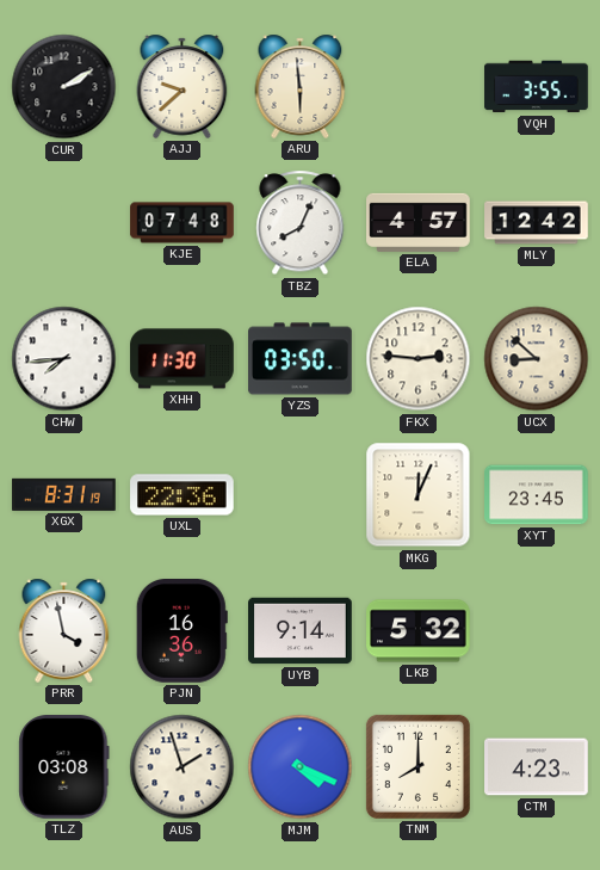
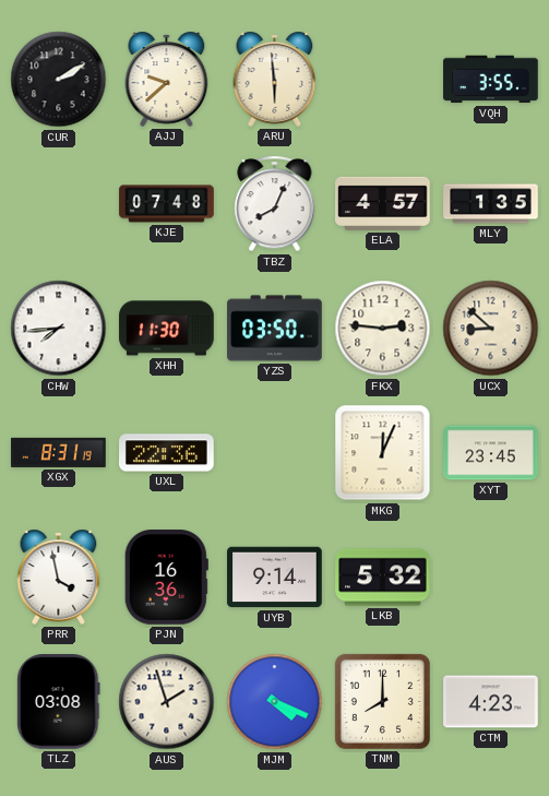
MLY: 12:42 -> 1:35 (491, 204)
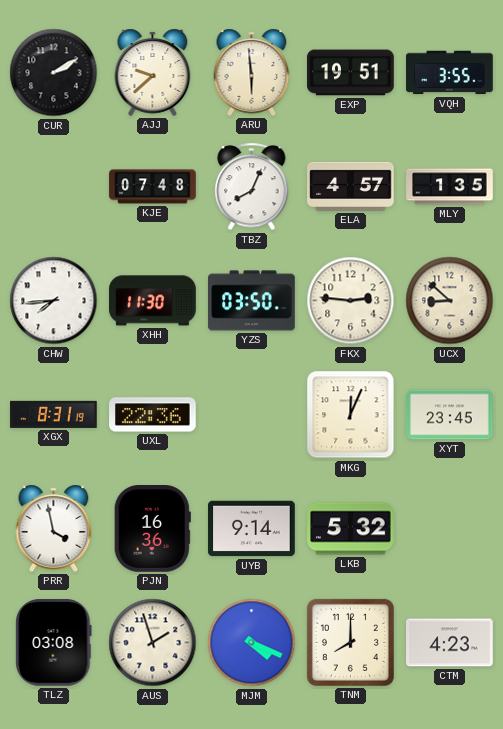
EXP: none -> 19:51 (351, 73)
